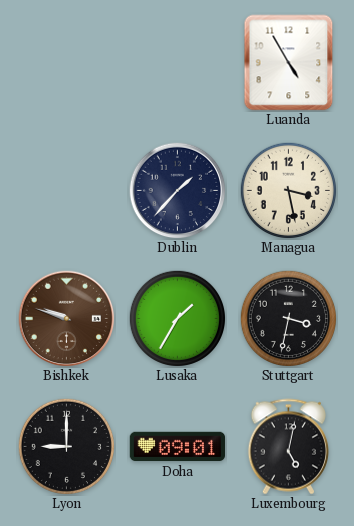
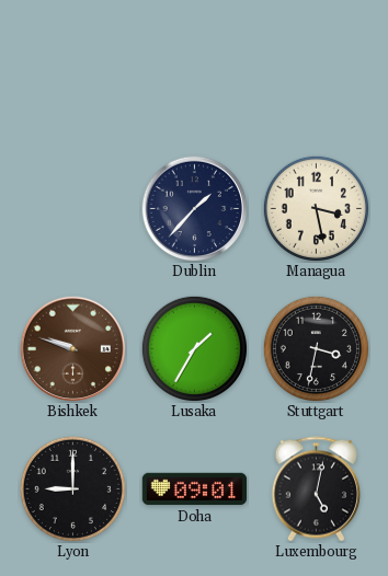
Luanda: 4:55 -> none (289, 63)
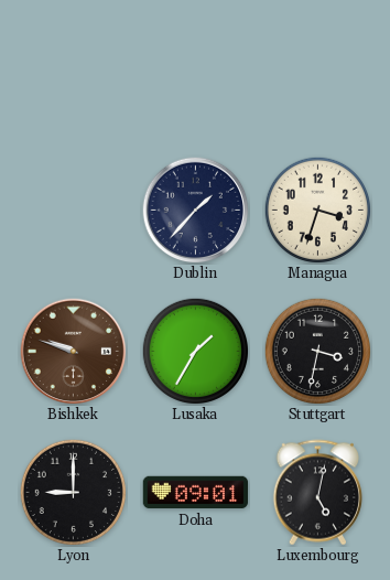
Managua: 3:28 -> 3:33 (317, 210)
